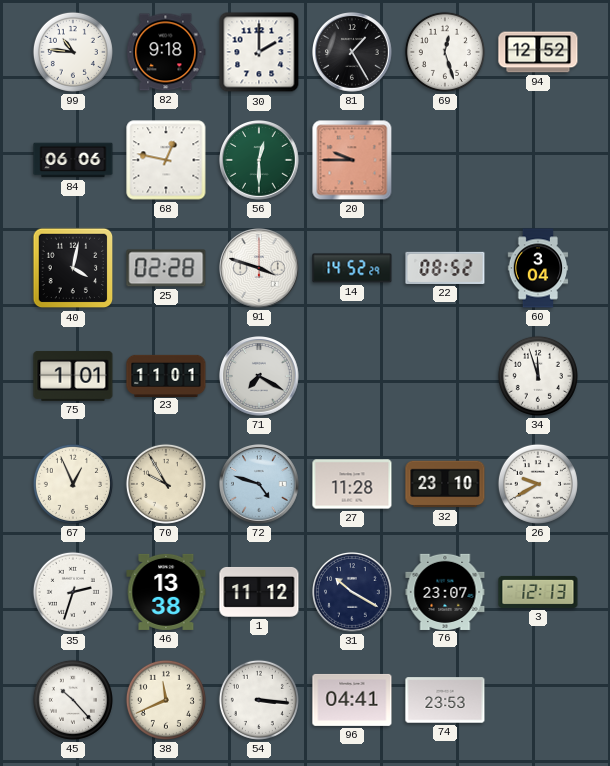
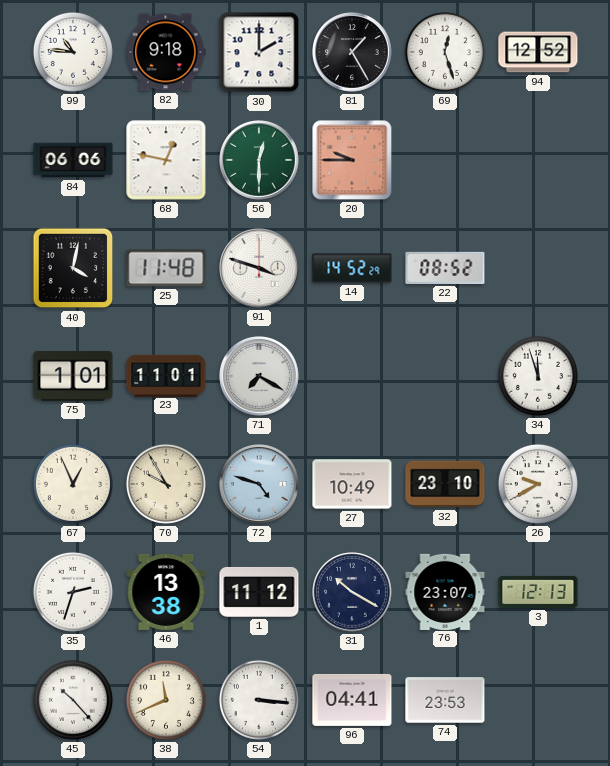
25: 02:28 -> 11:48 (166, 268)
60: 3:04 -> none (538, 268)
27: 11:28 -> 10:49 (352, 484)
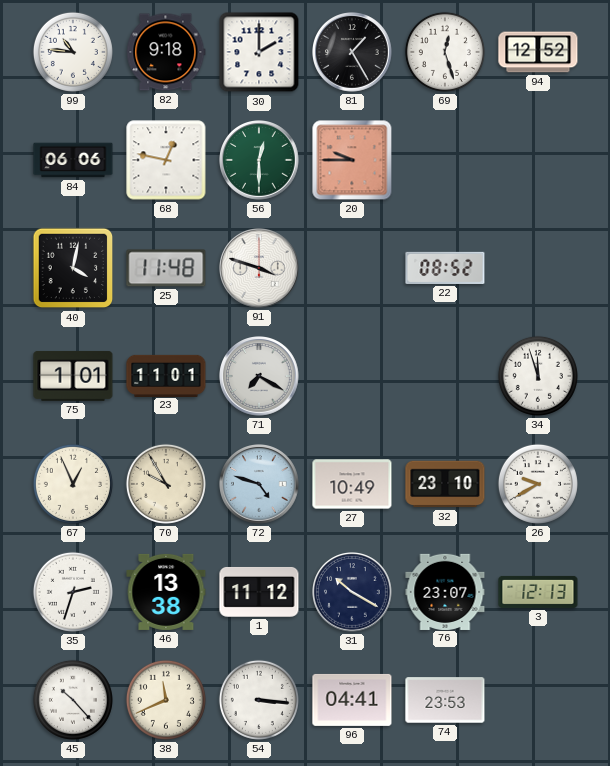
14: 14:52 -> none (352, 268)
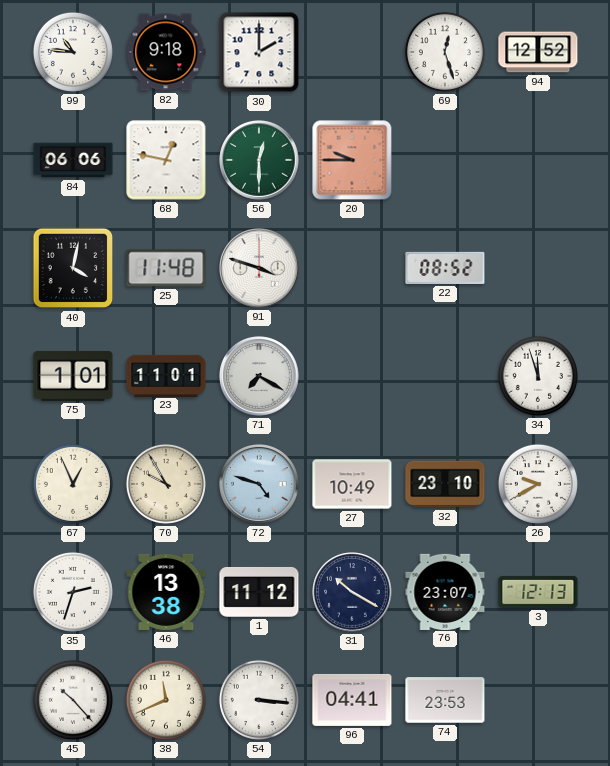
81: 1:25 -> none (353, 53)
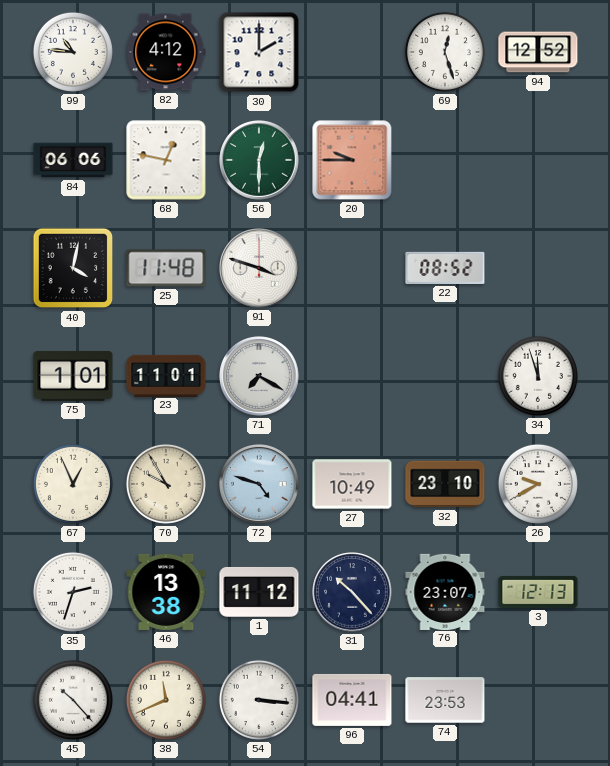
82: 9:18 -> 4:12 (166, 52)
31: 10:20 -> 10:23 (353, 593)
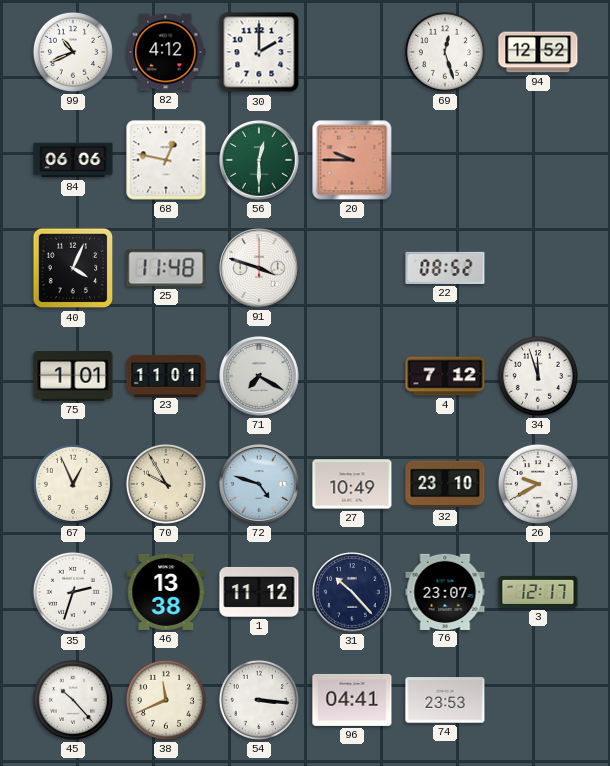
99: 10:46 -> 10:41 (73, 52)
40: 4:02 -> 4:04 (73, 268)
4: none -> 7:12 (445, 376)
3: 12:13 -> 12:17 (538, 592)
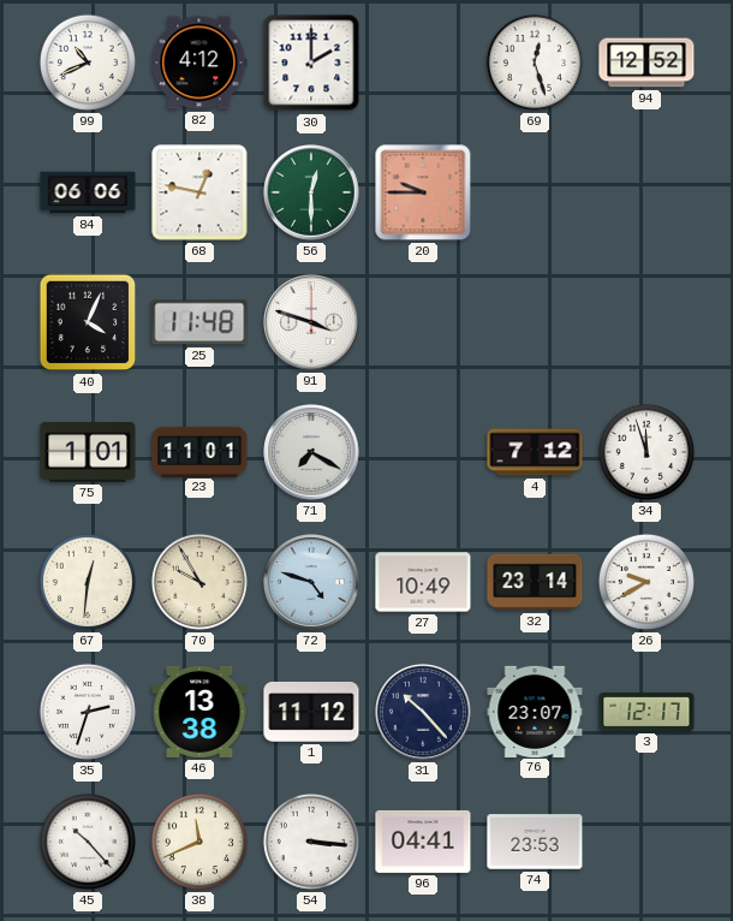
22: 08:52 -> none (445, 268)
67: 12:56 -> 12:31 (88, 582)
32: 23:10 -> 23:14 (535, 582)
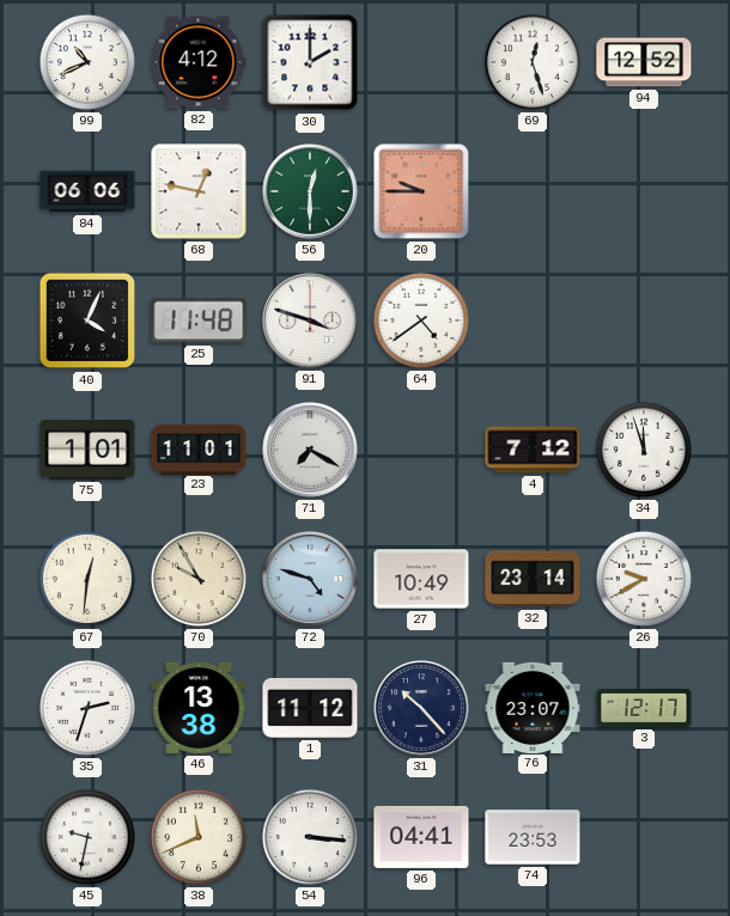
64: none -> 4:39 (421, 320)
45: 10:23 -> 9:32 (87, 837)
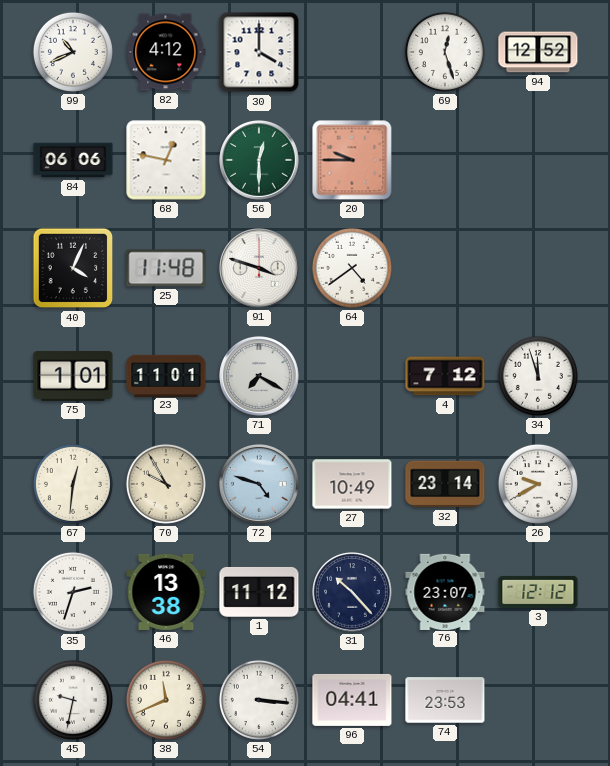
30: 2:00 -> 4:00 (259, 52)
3: 12:17 -> 12:12 (538, 592)
